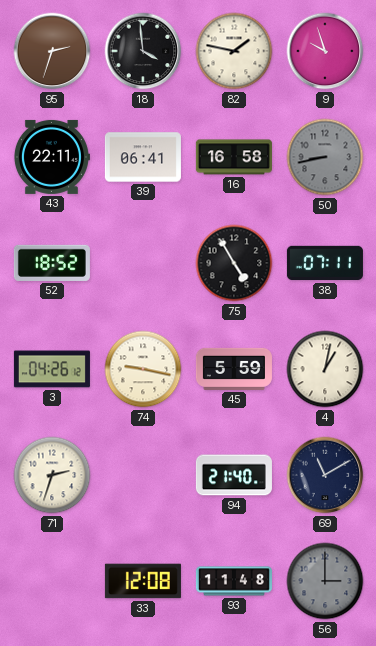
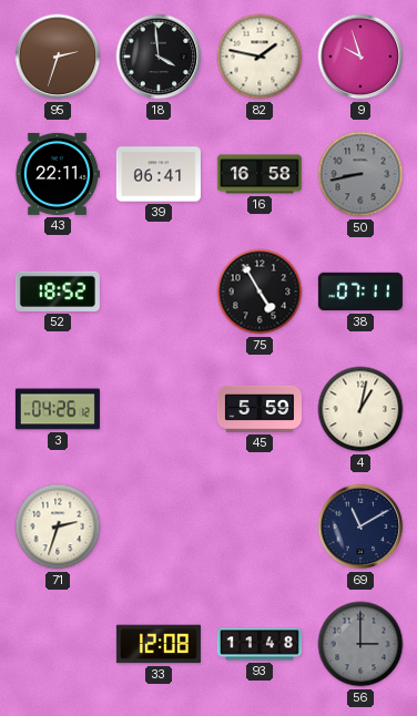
74: 9:17 -> none (143, 369)
94: 21:40 -> none (234, 475)
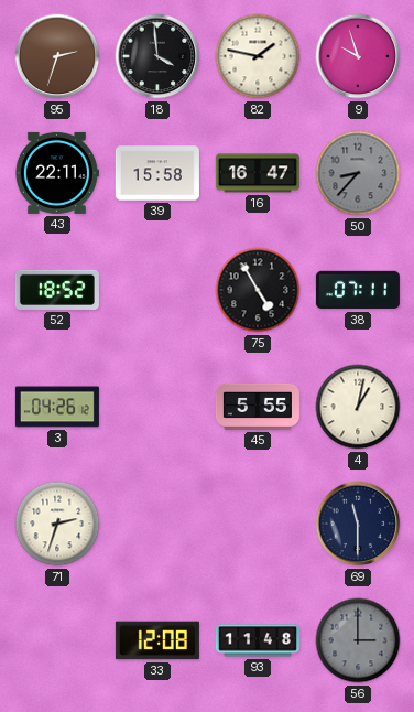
39: 06:41 -> 15:58 (157, 173)
16: 16:58 -> 16:47 (258, 173)
50: 8:43 -> 8:37 (358, 173)
45: 5:59 -> 5:55 (258, 407)
69: 11:10 -> 11:30 (358, 524)
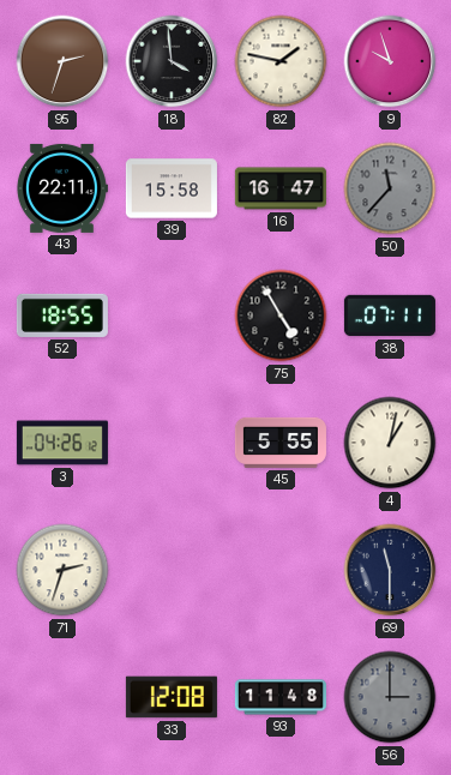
50: 8:37 -> 11:37 (390, 188)
52: 18:52 -> 18:55 (62, 316)
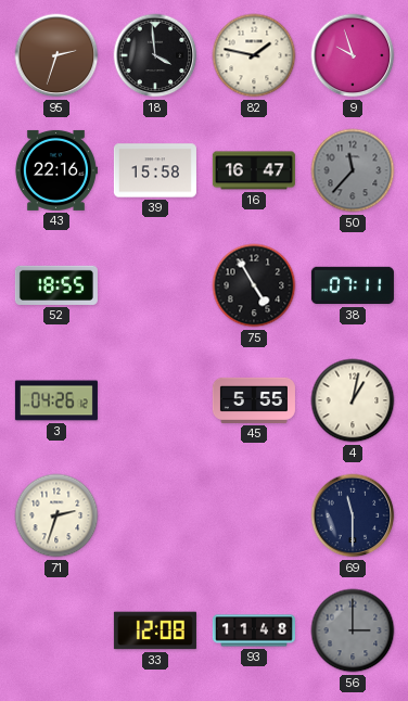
43: 22:11 -> 22:16 (55, 170)
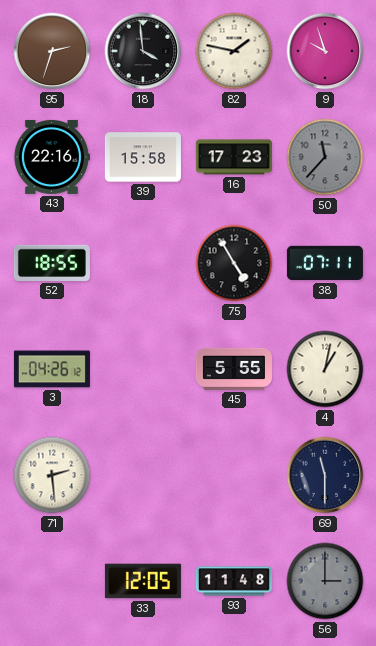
16: 16:47 -> 17:23 (234, 157)
71: 2:33 -> 2:29 (52, 475)
33: 12:08 -> 12:05 (143, 581)
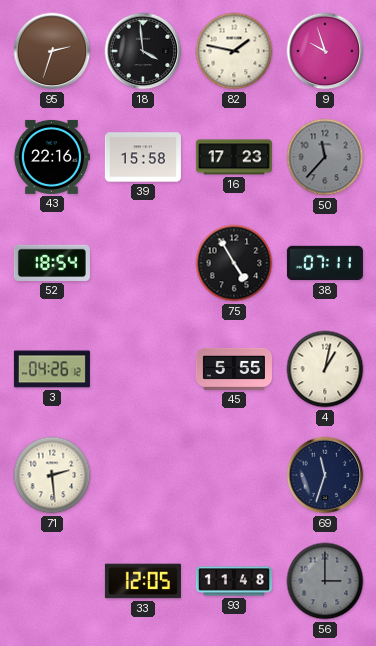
52: 18:55 -> 18:54 (52, 263)
69: 11:30 -> 11:33 (325, 475)
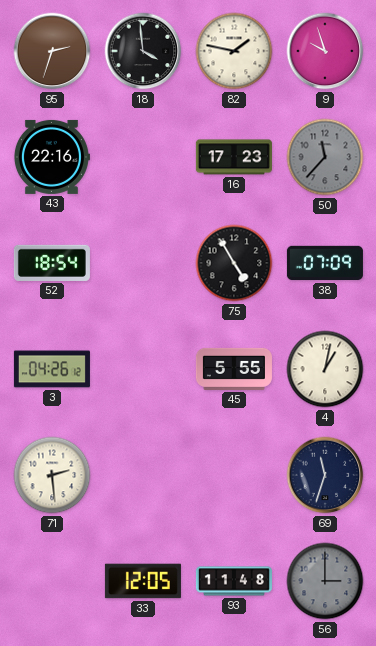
39: 15:58 -> none (143, 157)
38: 07:11 -> 07:09 (325, 263)
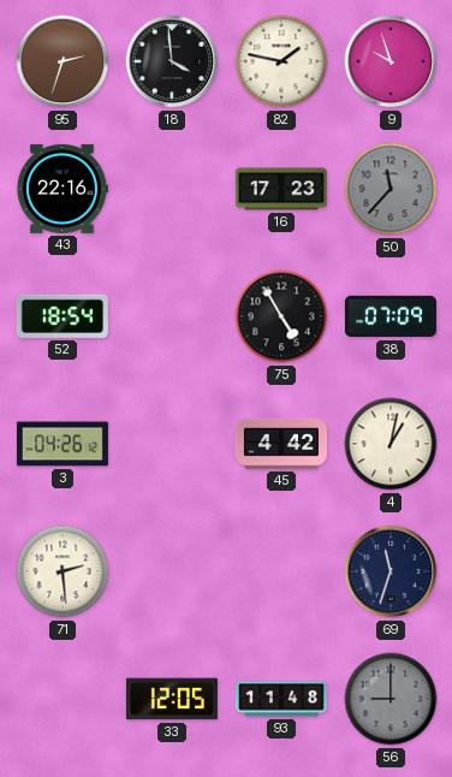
45: 5:55 -> 4:42 (281, 444)
56: 3:00 -> 9:00 (391, 699)
